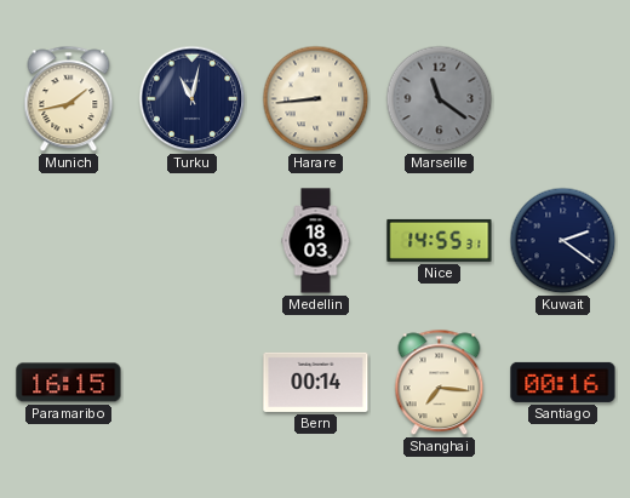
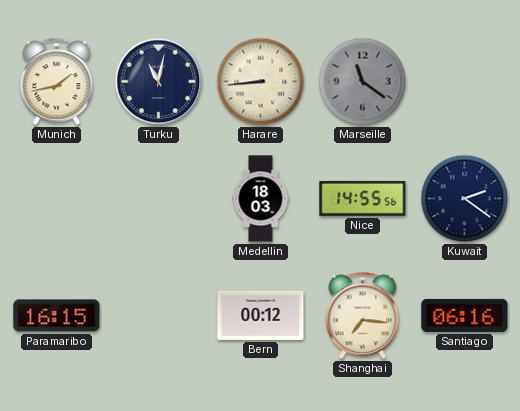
Nice: 14:55:31 -> 14:55:56 (363, 198)
Bern: 00:14 -> 00:12 (261, 315)
Santiago: 00:16 -> 06:16 (465, 315)
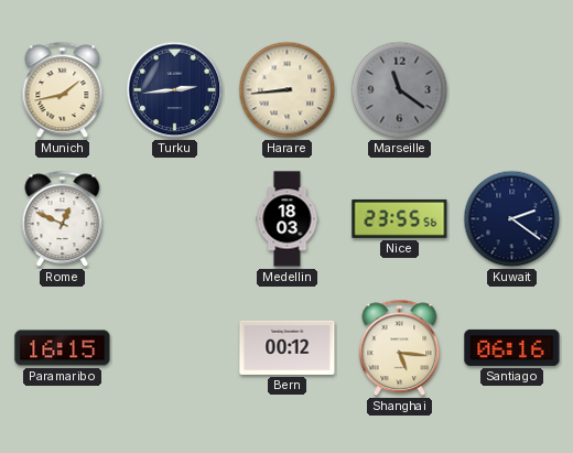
Turku: 11:02 -> 2:44 (175, 90)
Rome: none -> 12:49 (63, 219)
Nice: 14:55 -> 23:55 (400, 218)
Shanghai: 7:16 -> 5:16 (400, 348)
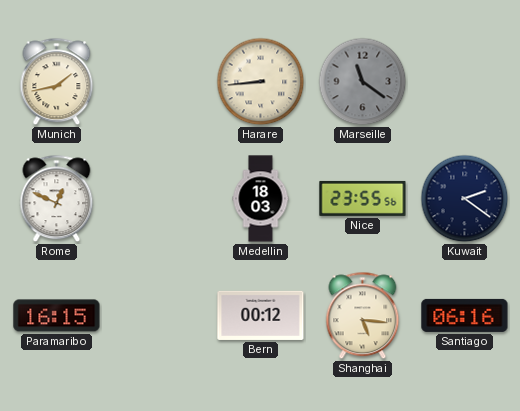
Turku: 2:44 -> none (175, 90)
